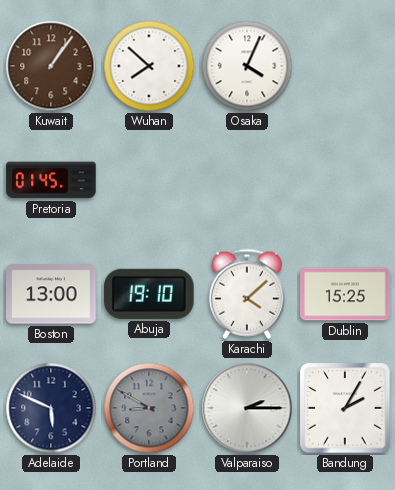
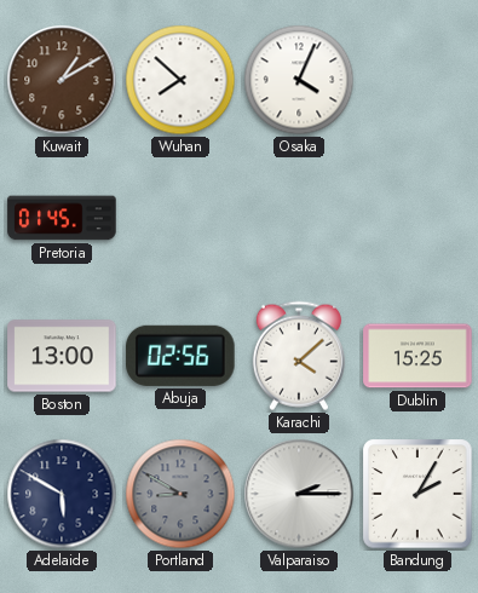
Kuwait: 1:06 -> 1:10 (62, 80)
Abuja: 19:10 -> 02:56 (180, 356)
Adelaide: 5:49 -> 5:50 (62, 494)
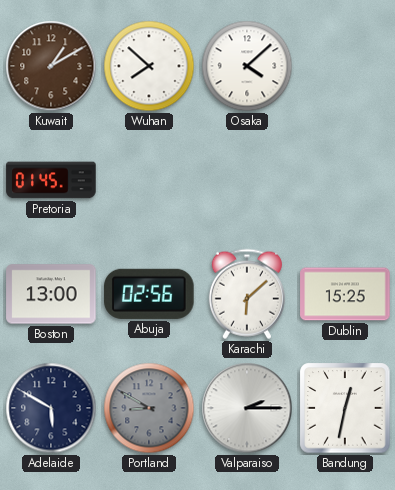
Osaka: 4:04 -> 4:08 (247, 66)
Karachi: 4:08 -> 6:08 (247, 294)
Bandung: 2:05 -> 12:32 (345, 408)
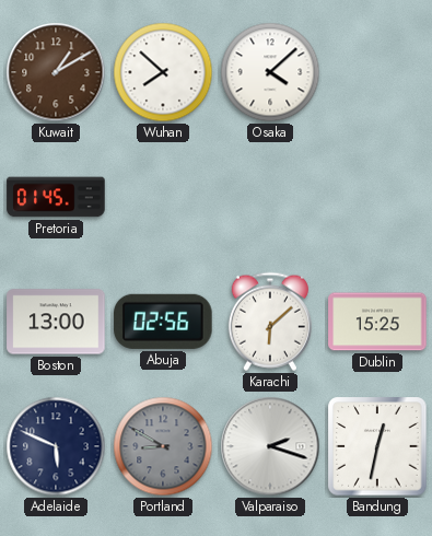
Adelaide: 5:50 -> 5:49 (56, 446)
Valparaiso: 2:15 -> 2:18 (270, 446)
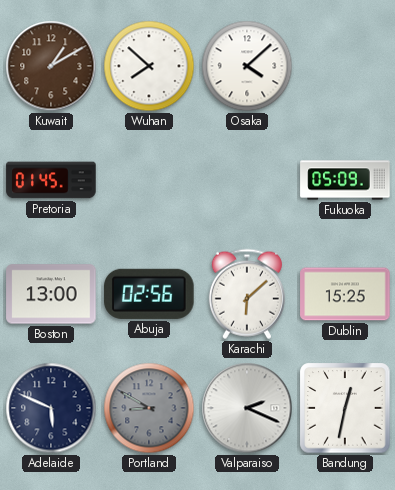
Fukuoka: none -> 05:09 (345, 180)
Valparaiso: 2:18 -> 2:19 (247, 408)
